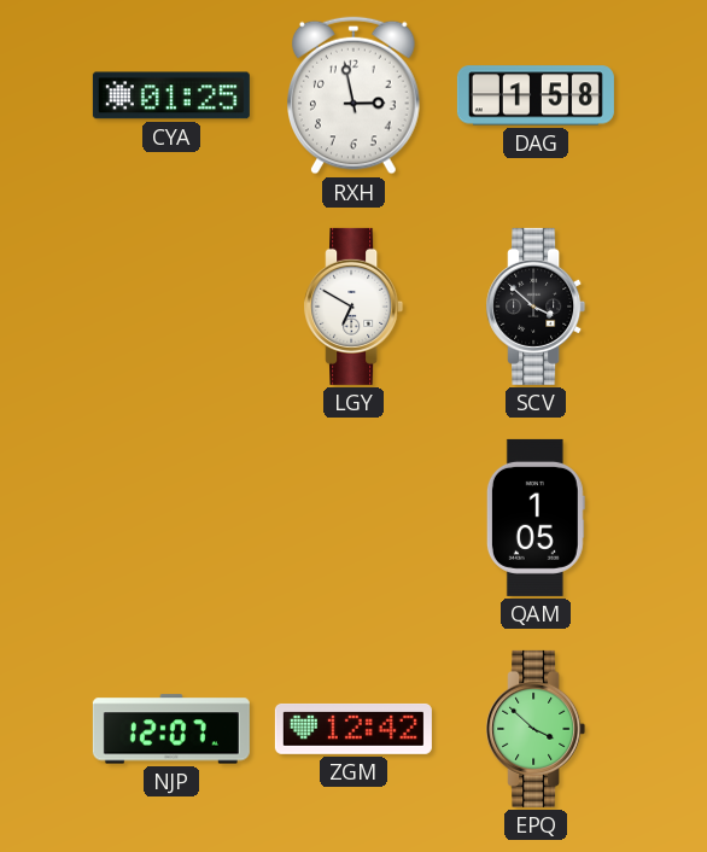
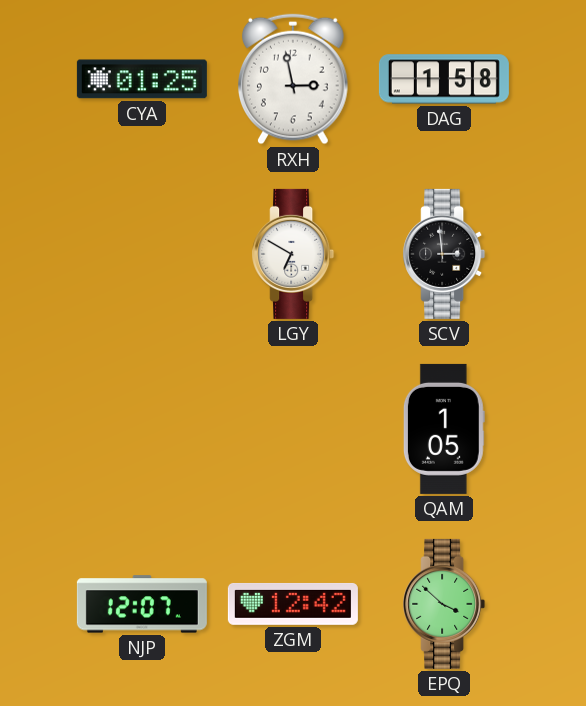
SCV: 3:52 -> 2:59 (444, 254)
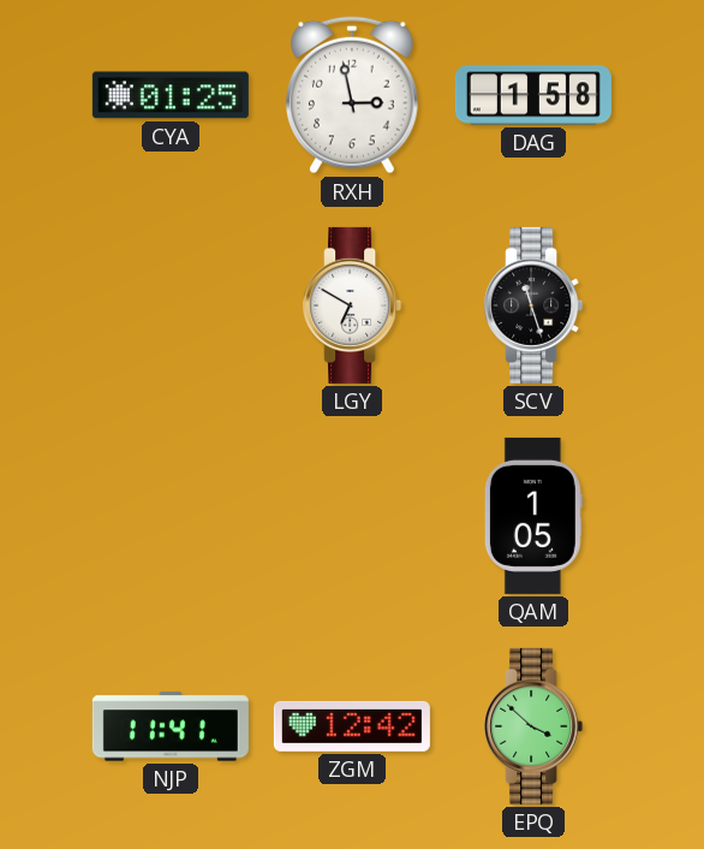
SCV: 2:59 -> 11:27 (533, 305)
NJP: 12:07 -> 11:41 (171, 726)
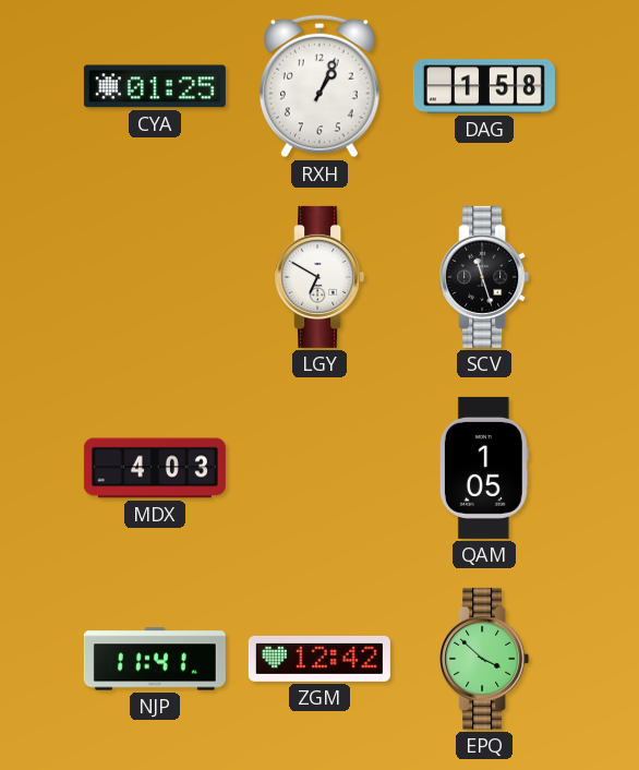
RXH: 2:58 -> 1:04 (321, 86)
MDX: none -> 4:03 (155, 468)
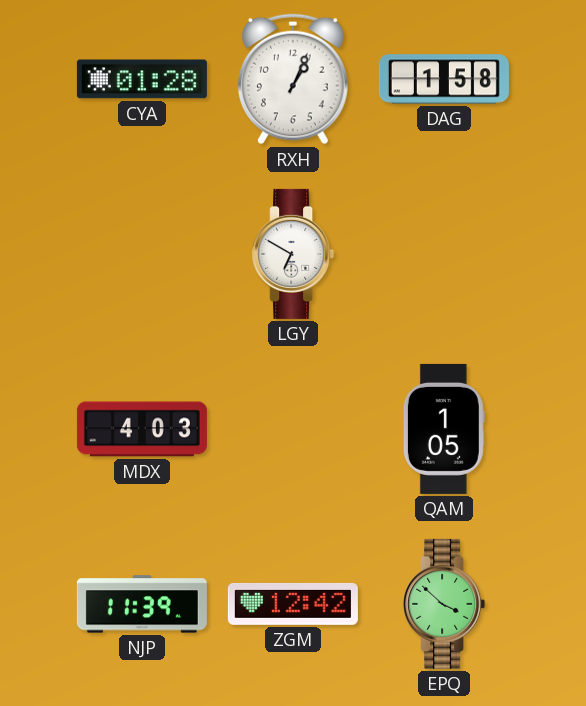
CYA: 01:25 -> 01:28 (142, 79)
SCV: 11:27 -> none (484, 277)
NJP: 11:41 -> 11:39 (142, 604)
